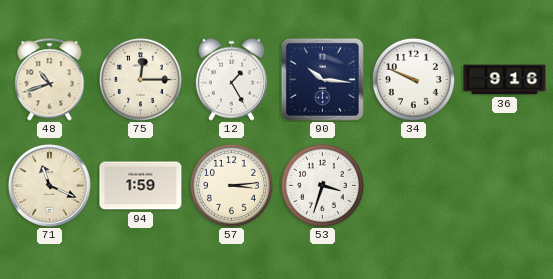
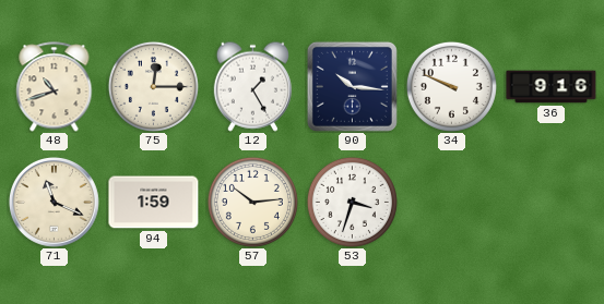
57: 3:14 -> 10:14 (252, 202)
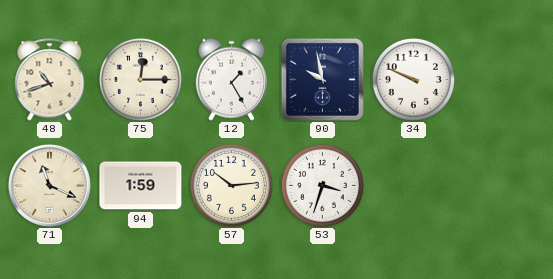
90: 10:16 -> 9:58 (322, 79)
36: 9:16 -> none (552, 87)
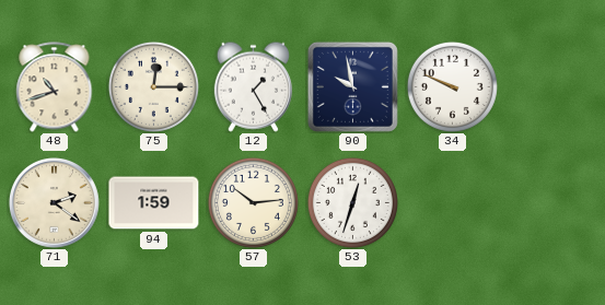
71: 11:19 -> 2:21 (54, 202)
53: 3:33 -> 12:33 (352, 202)
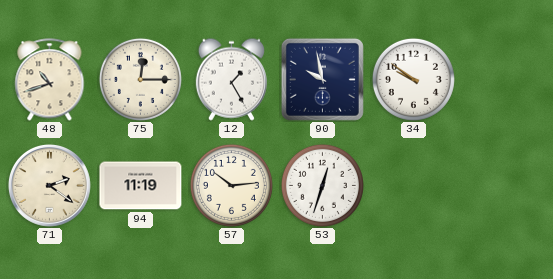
34: 9:49 -> 9:51 (413, 79)
94: 1:59 -> 11:19 (141, 186)
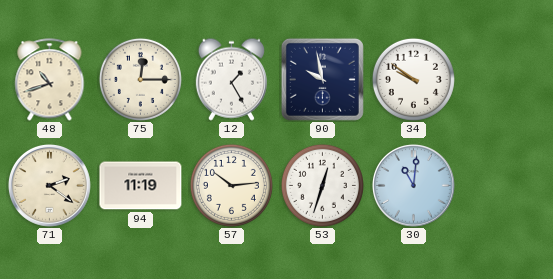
30: none -> 11:01 (413, 185)
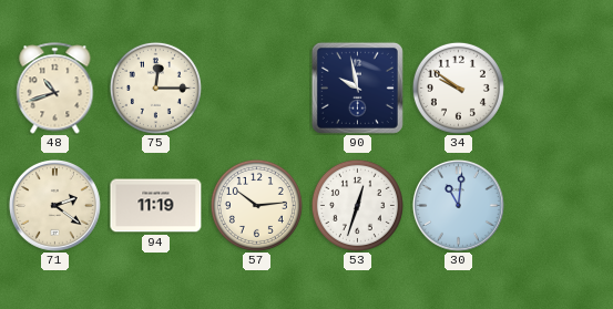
12: 1:25 -> none (231, 79)
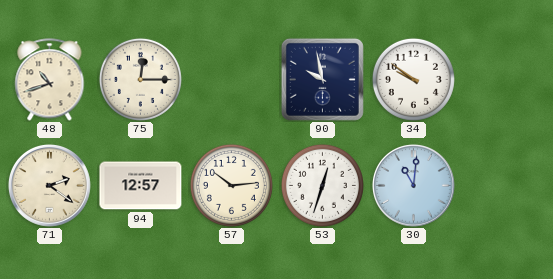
94: 11:19 -> 12:57 (141, 186)
